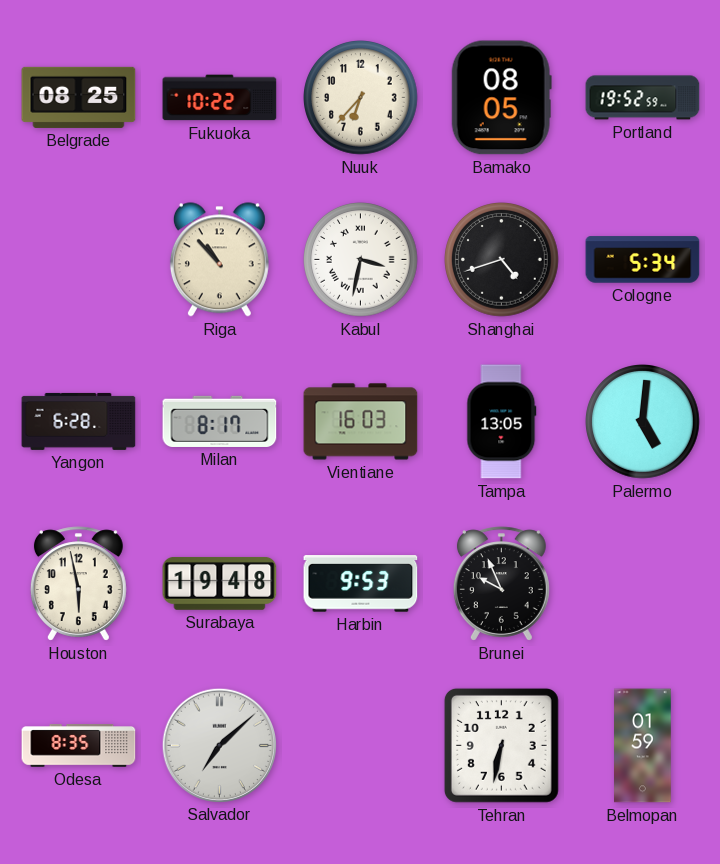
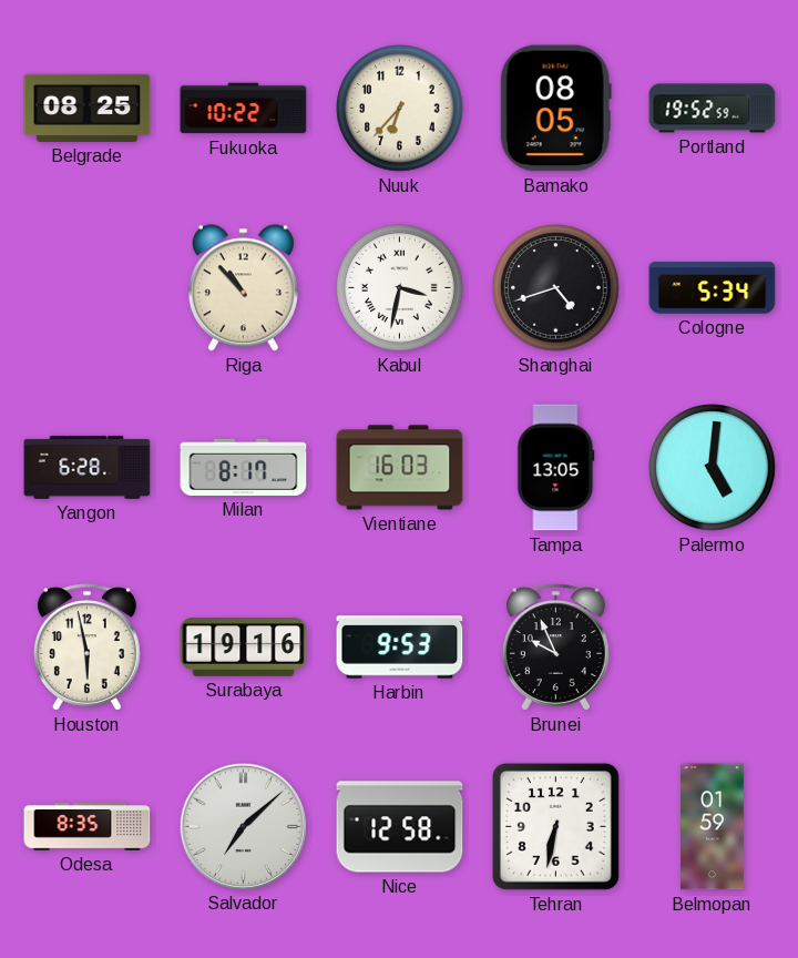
Surabaya: 19:48 -> 19:16 (244, 648)
Nice: none -> 12:58 (400, 827)
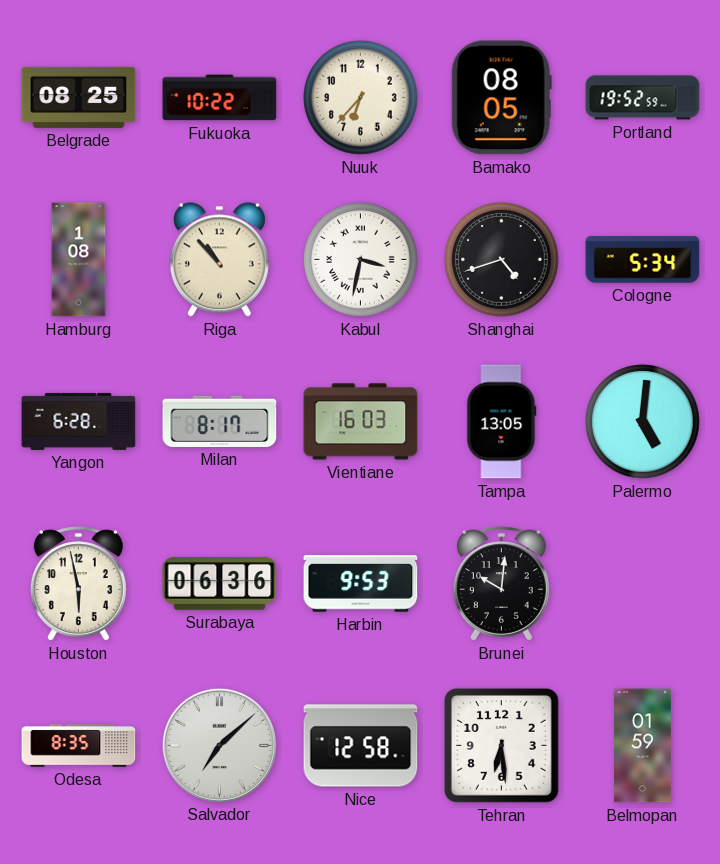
Hamburg: none -> 1:08 (79, 260)
Surabaya: 19:16 -> 06:36 (220, 584)
Brunei: 9:56 -> 10:01 (501, 584)
Tehran: 6:32 -> 6:29 (501, 745)
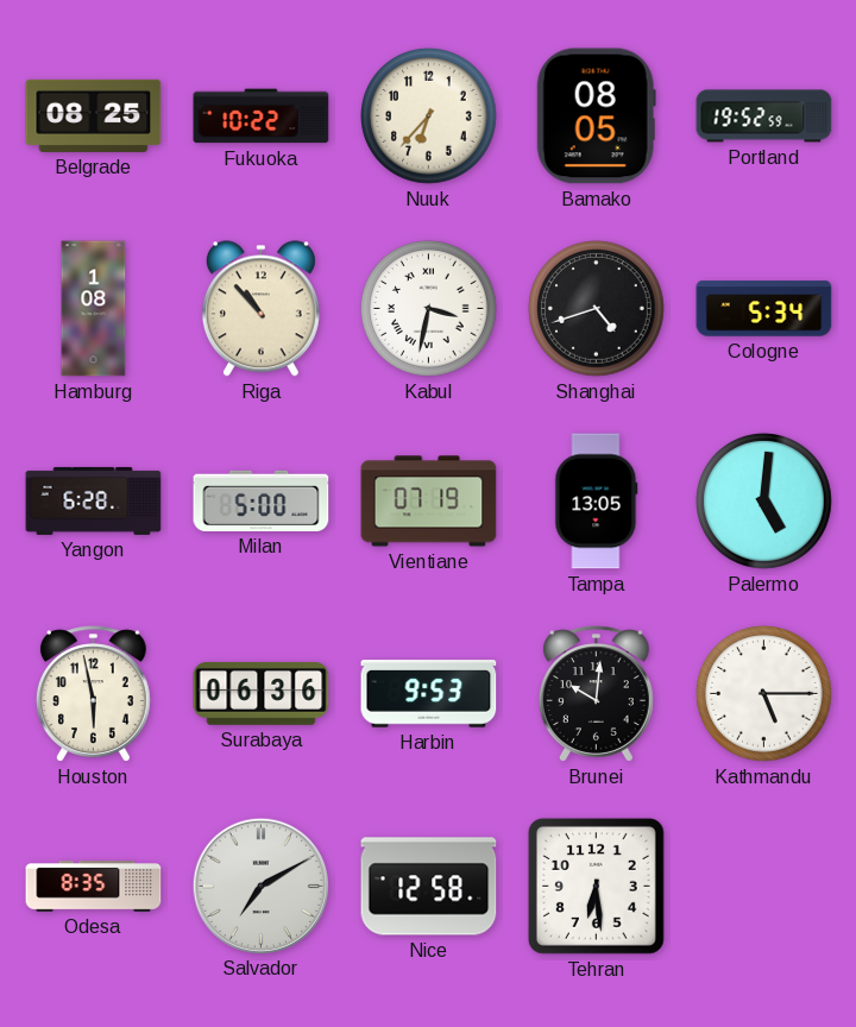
Milan: 8:17 -> 5:00 (262, 500)
Vientiane: 16:03 -> 07:19 (429, 502)
Kathmandu: none -> 5:15 (764, 694)
Salvador: 7:08 -> 7:10 (260, 886)
Belmopan: 01:59 -> none (643, 746)
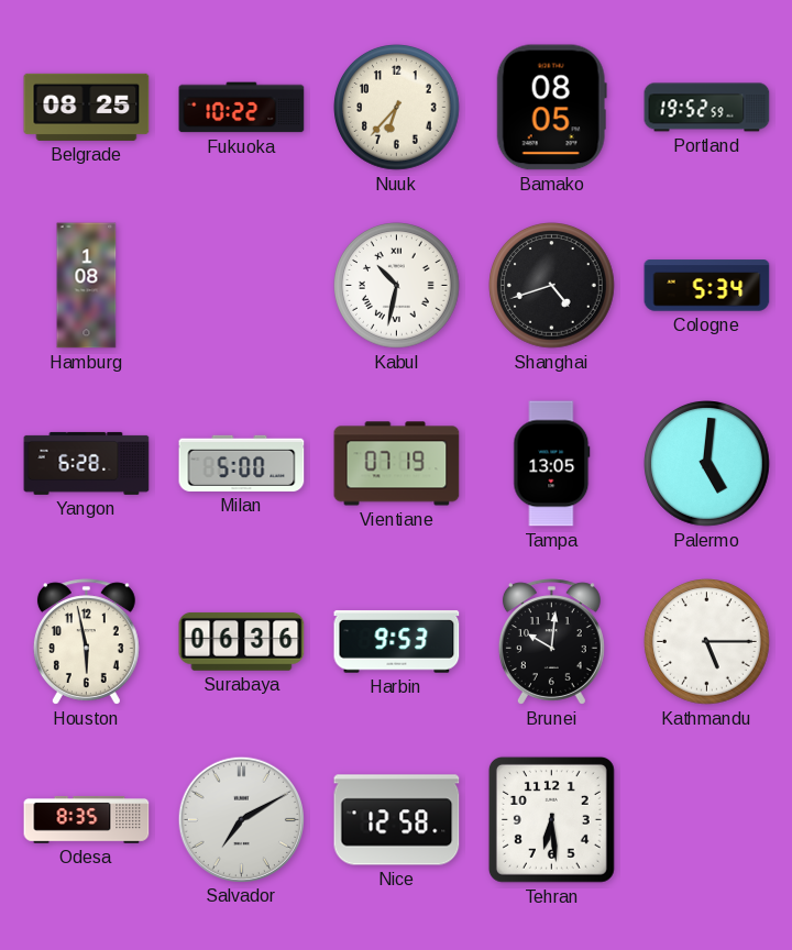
Riga: 10:53 -> none (260, 309)
Kabul: 3:32 -> 10:32 (397, 286)
